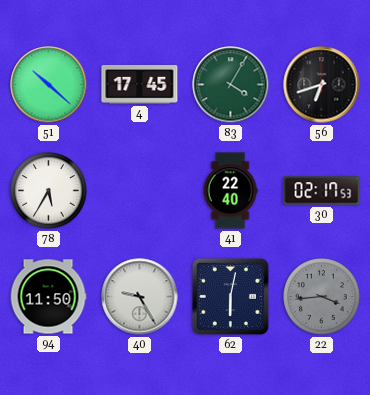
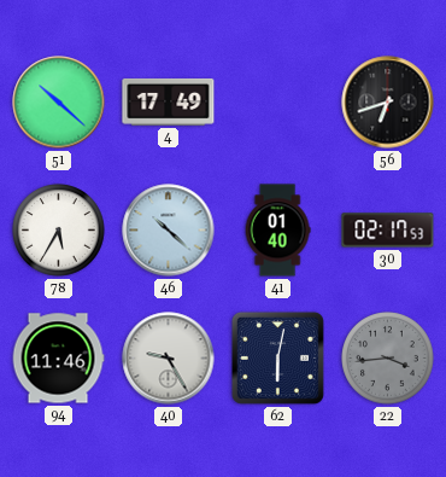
4: 17:45 -> 17:49 (169, 101)
83: 4:05 -> none (231, 85)
46: none -> 10:22 (169, 231)
41: 22:40 -> 01:40 (277, 231)
94: 11:50 -> 11:46 (58, 359)
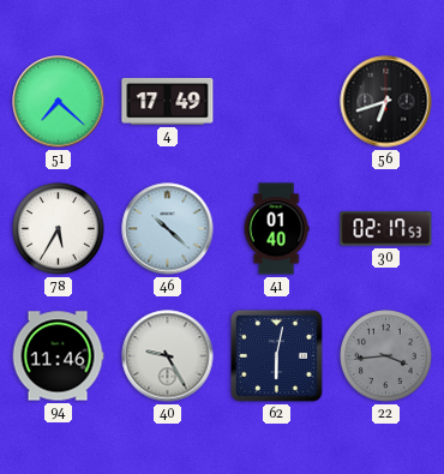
51: 10:22 -> 7:22 (59, 102)
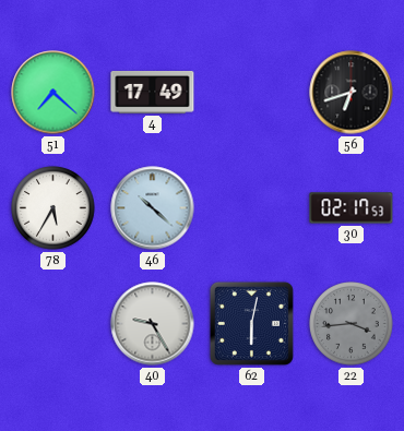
41: 01:40 -> none (276, 229)
94: 11:46 -> none (58, 356)
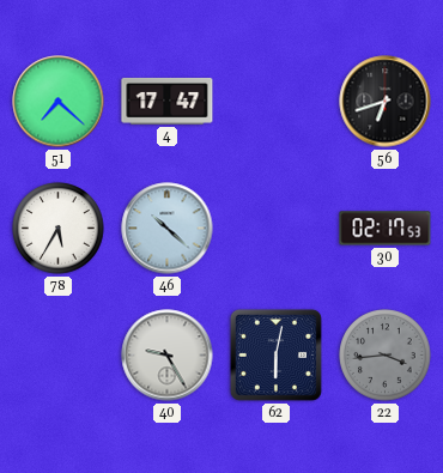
4: 17:49 -> 17:47 (168, 101)
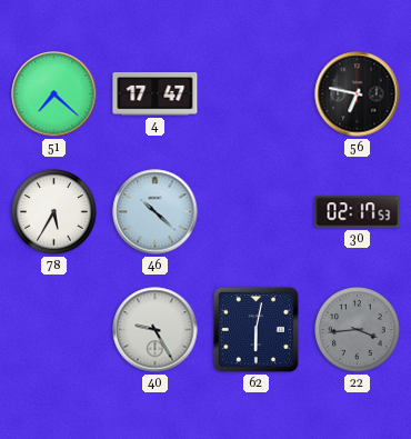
56: 6:42 -> 6:47 (358, 94)
